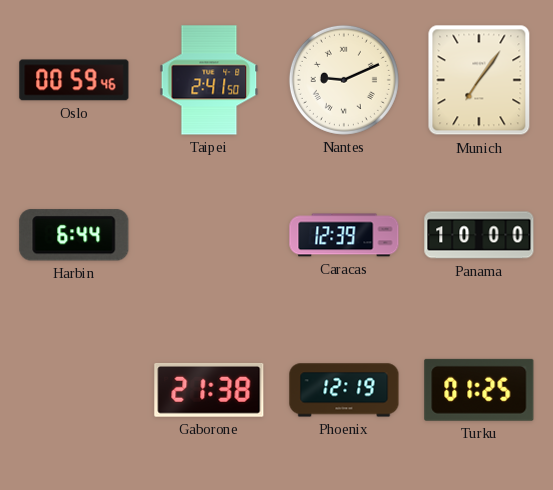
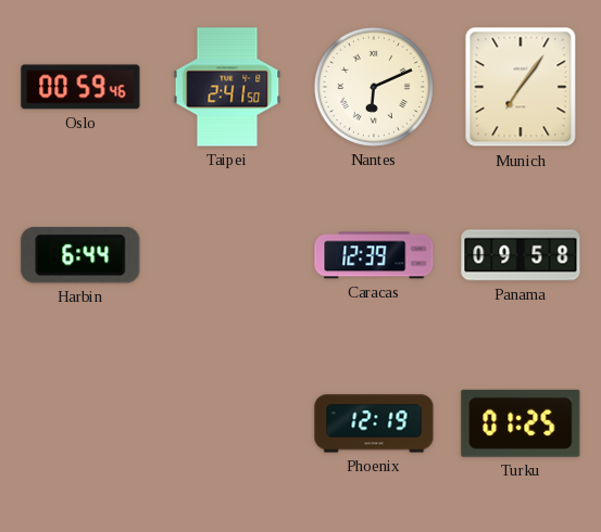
Nantes: 9:11 -> 6:11 (374, 87)
Panama: 10:00 -> 09:58 (521, 255)
Gaborone: 21:38 -> none (209, 390)
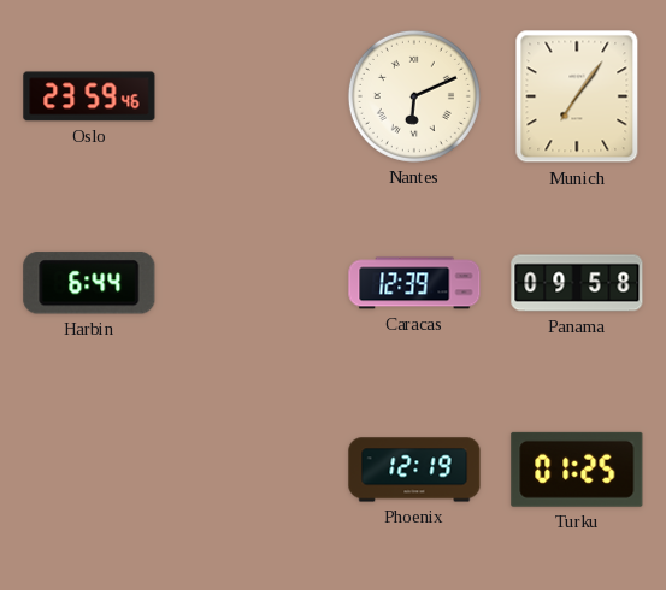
Oslo: 00:59 -> 23:59 (89, 96)
Taipei: 2:41 -> none (227, 87)
